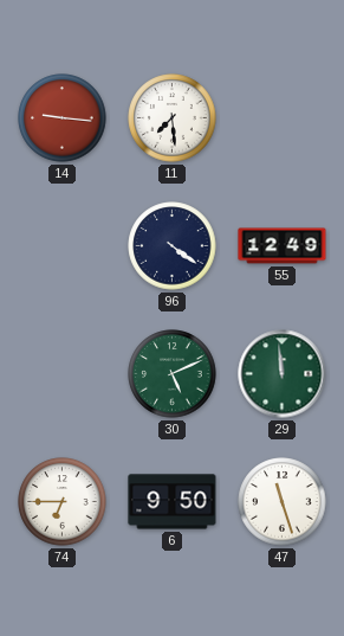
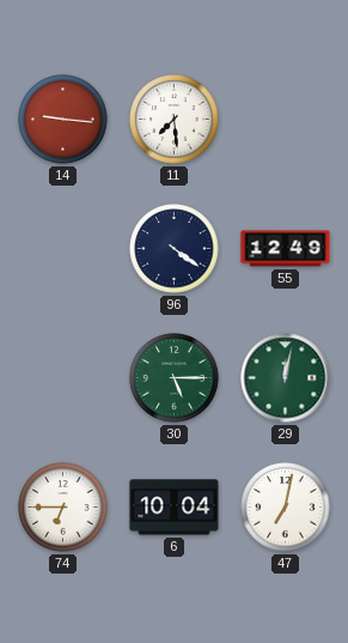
30: 5:11 -> 5:15 (175, 378)
29: 11:59 -> 12:02 (286, 378)
6: 9:50 -> 10:04 (175, 508)
47: 11:27 -> 7:02 (286, 508)
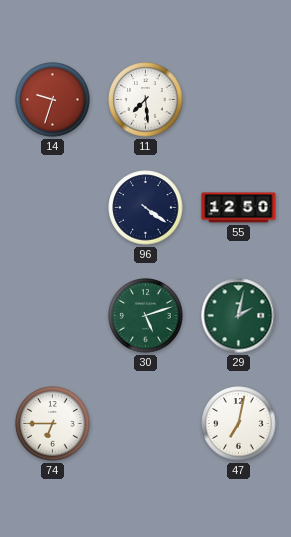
14: 9:16 -> 9:33 (53, 100)
55: 12:49 -> 12:50 (239, 208)
30: 5:15 -> 5:12 (146, 316)
29: 12:02 -> 2:02 (239, 316)
6: 10:04 -> none (175, 508)
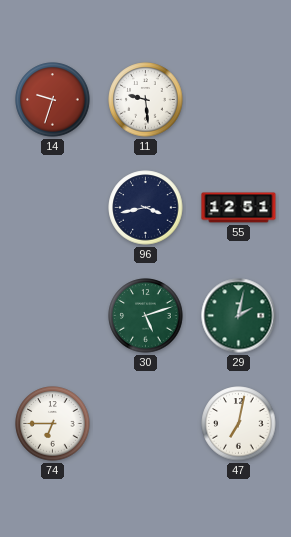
11: 7:29 -> 9:29 (146, 100)
96: 4:21 -> 3:43 (146, 208)
55: 12:50 -> 12:51 (239, 208)
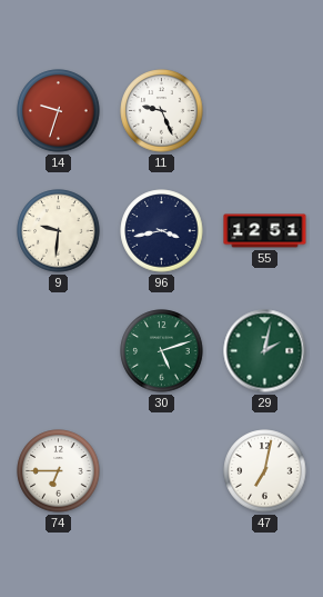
11: 9:29 -> 9:26 (162, 111)
9: none -> 9:31 (59, 231)
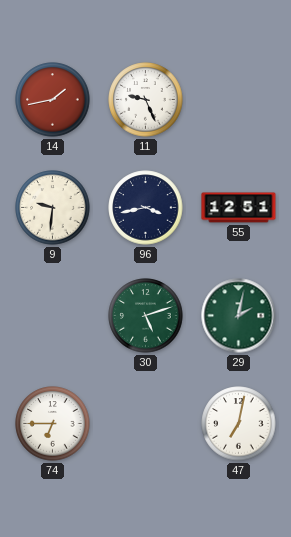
14: 9:33 -> 1:43 (53, 100)
